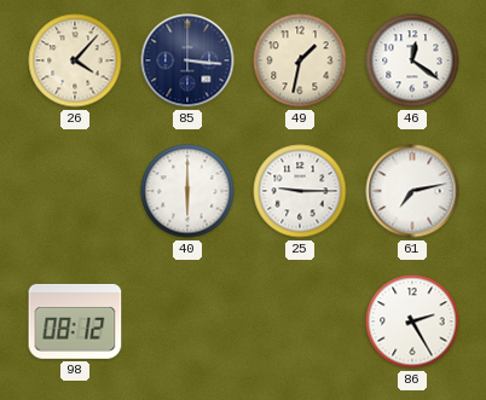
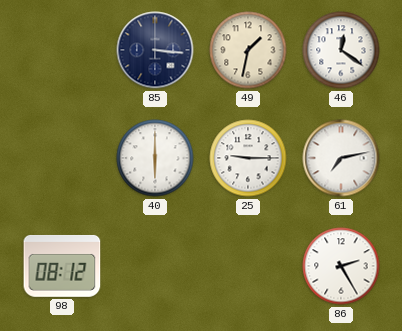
26: 4:07 -> none (75, 60)
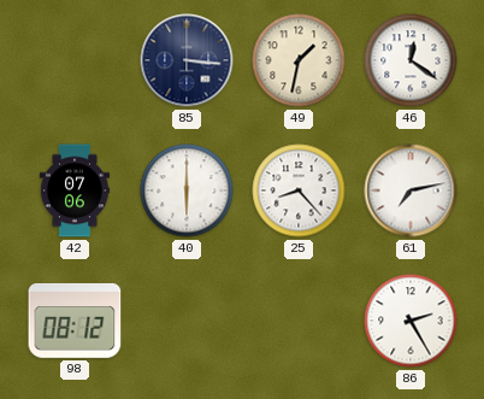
42: none -> 07:06 (75, 190)
25: 9:15 -> 8:23 (299, 190)
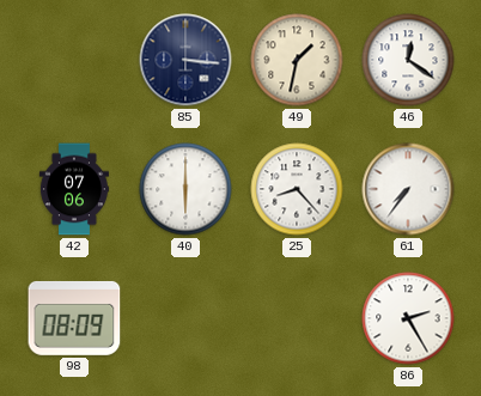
61: 7:13 -> 7:36 (408, 189)
98: 08:12 -> 08:09 (74, 318)
